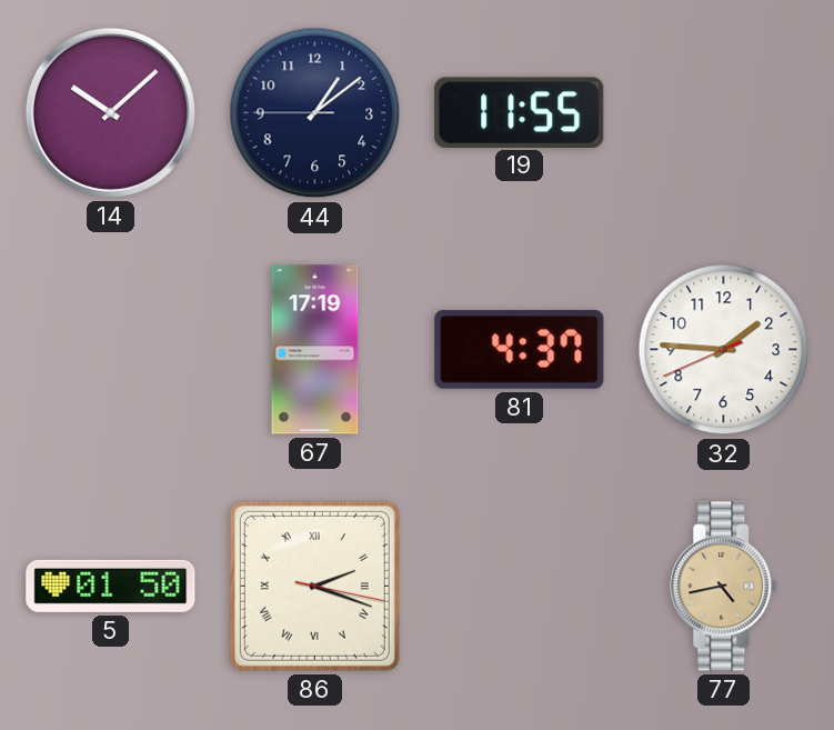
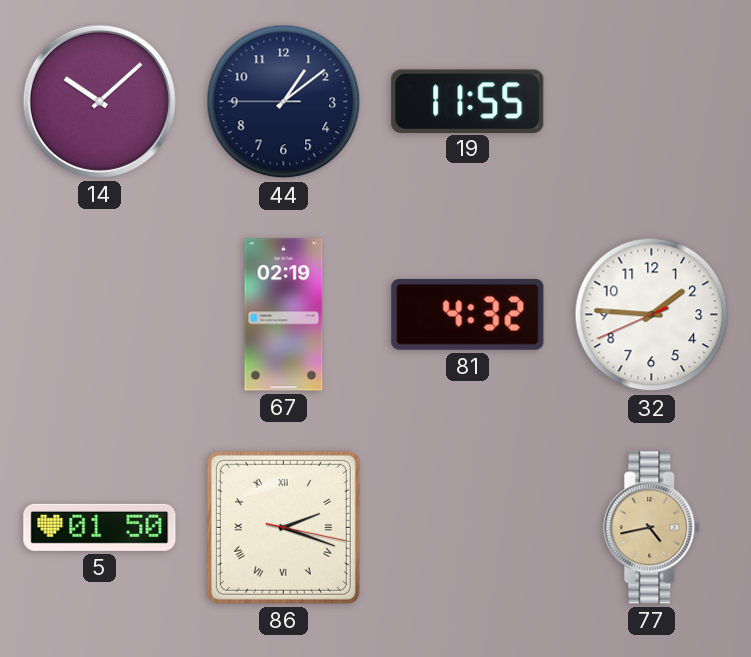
67: 17:19 -> 02:19 (284, 315)
81: 4:37 -> 4:32 (468, 314)
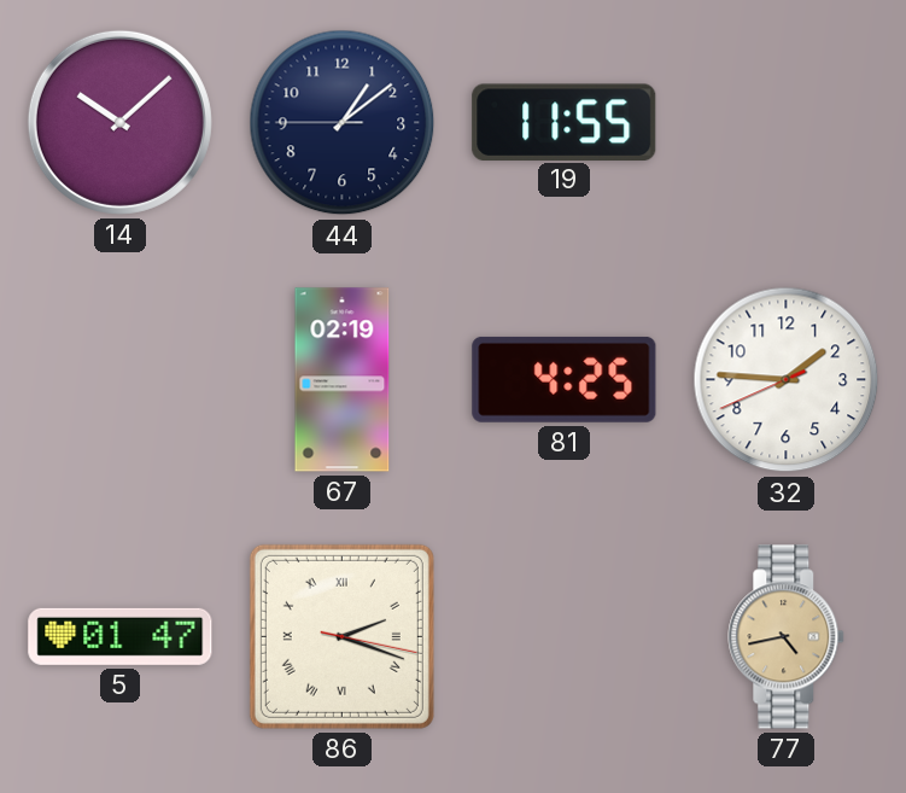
81: 4:32 -> 4:25 (565, 379)
5: 01:50 -> 01:47 (121, 636)
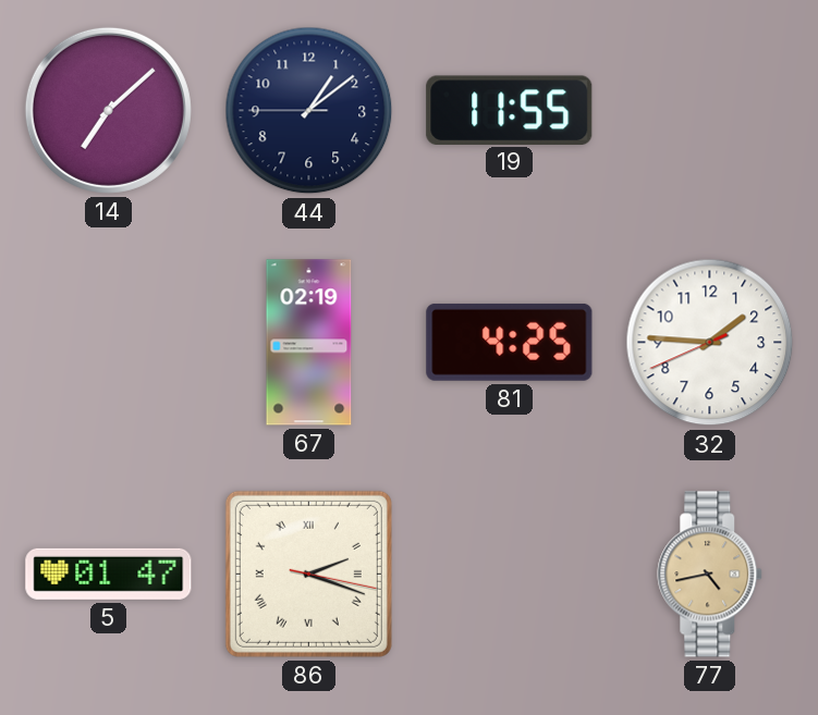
14: 10:08 -> 7:08 (108, 110)
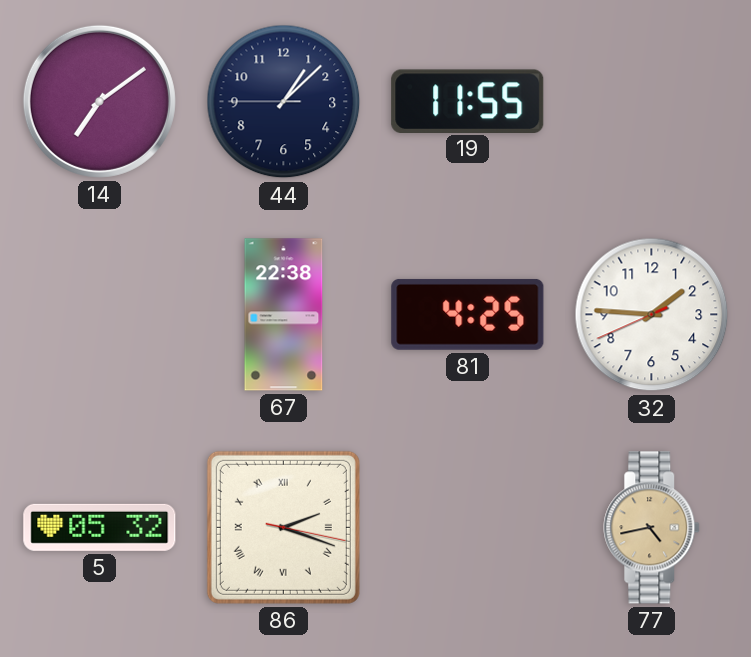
14: 7:08 -> 7:09 (99, 101)
44: 1:08 -> 1:07 (284, 102)
67: 02:19 -> 22:38 (284, 315)
5: 01:47 -> 05:32 (100, 527)
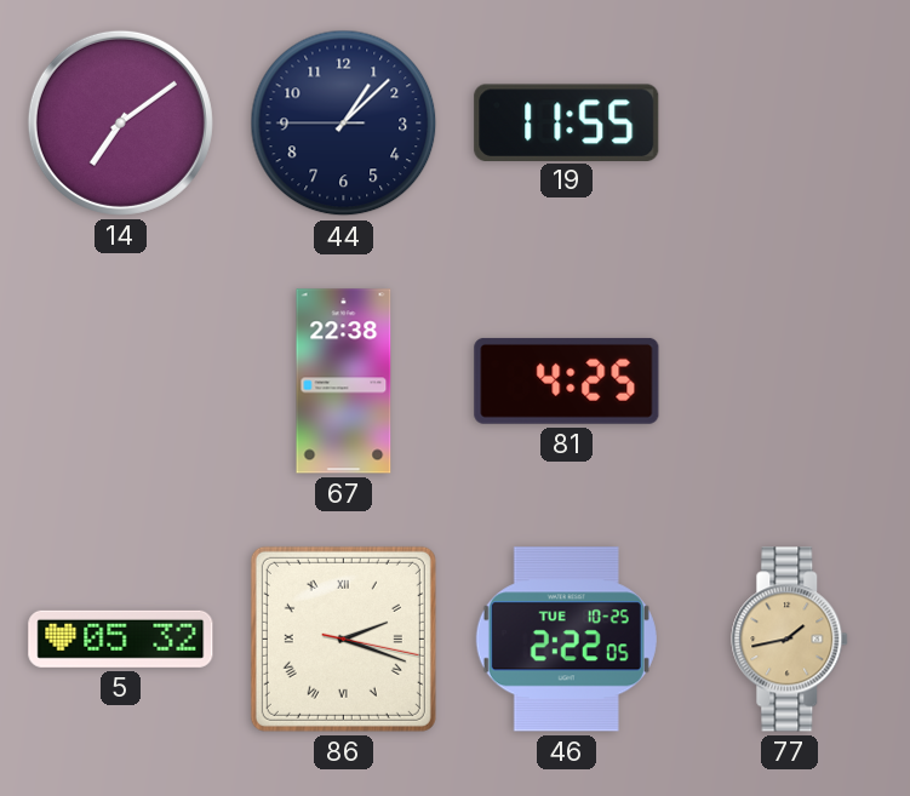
32: 1:45 -> none (652, 315)
46: none -> 2:22 (566, 640)
77: 4:43 -> 1:43 (790, 640)
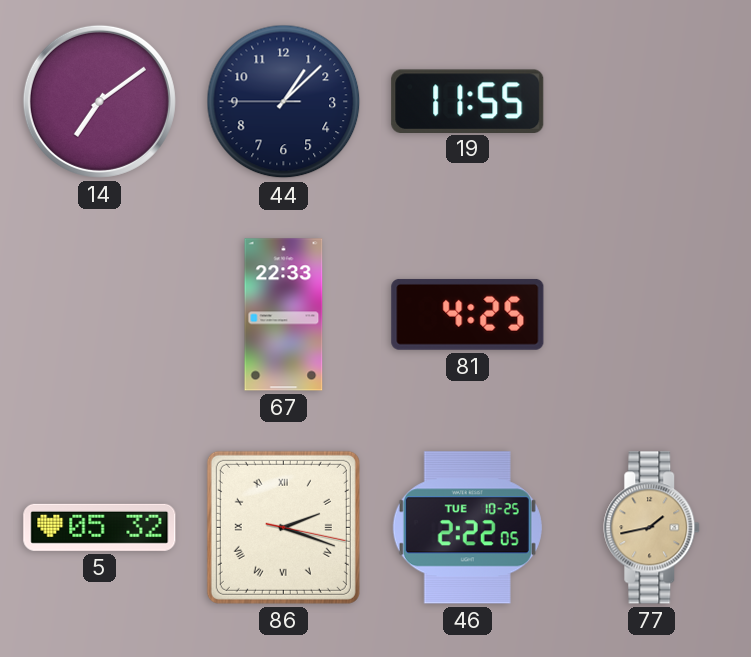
67: 22:38 -> 22:33 (284, 315)
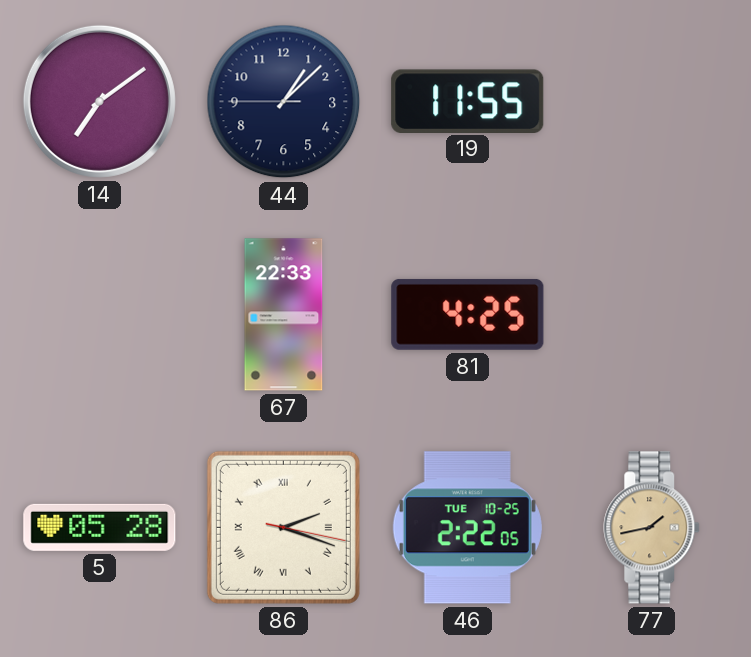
5: 05:32 -> 05:28 (100, 527)
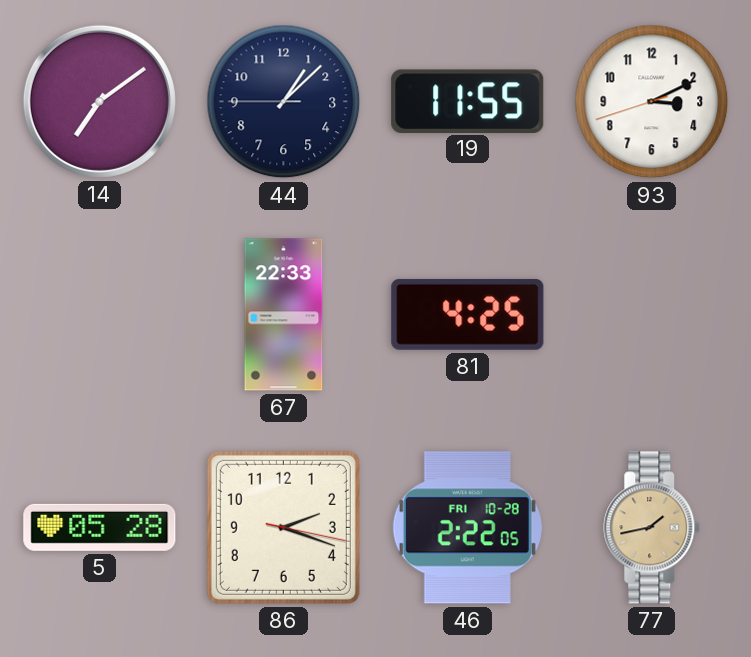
93: none -> 3:10 (652, 102)
86 numerals: Roman -> Arabic (283, 527)
46 date: TUE 10-25 -> FRI 10-28 (467, 528)
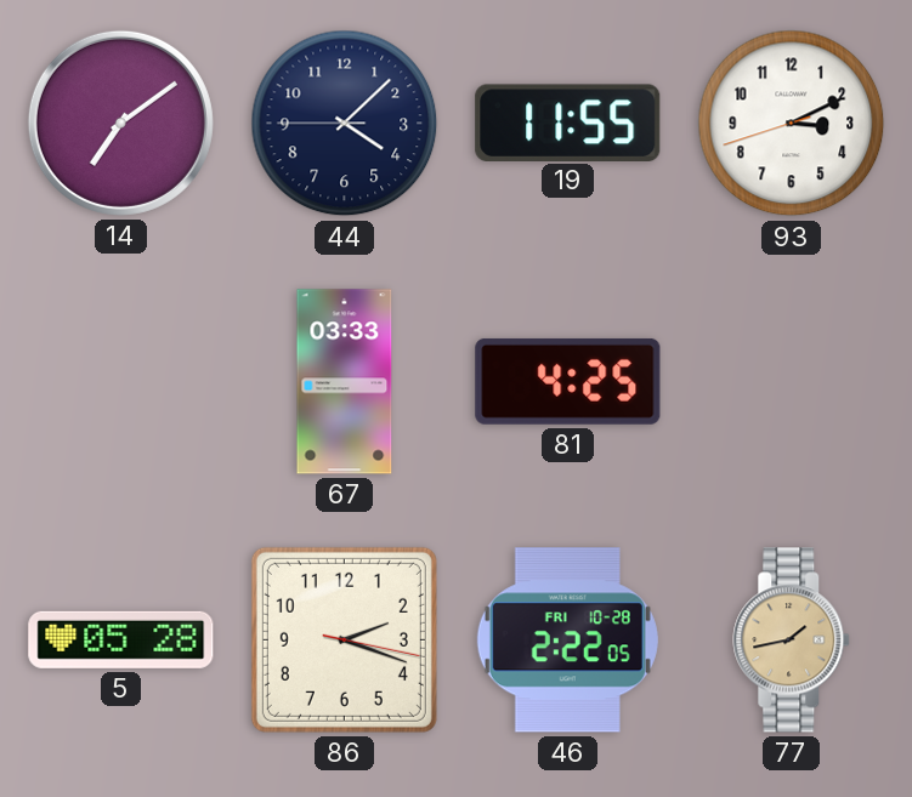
44: 1:07 -> 4:07 (345, 124)
67: 22:33 -> 03:33 (345, 382)
